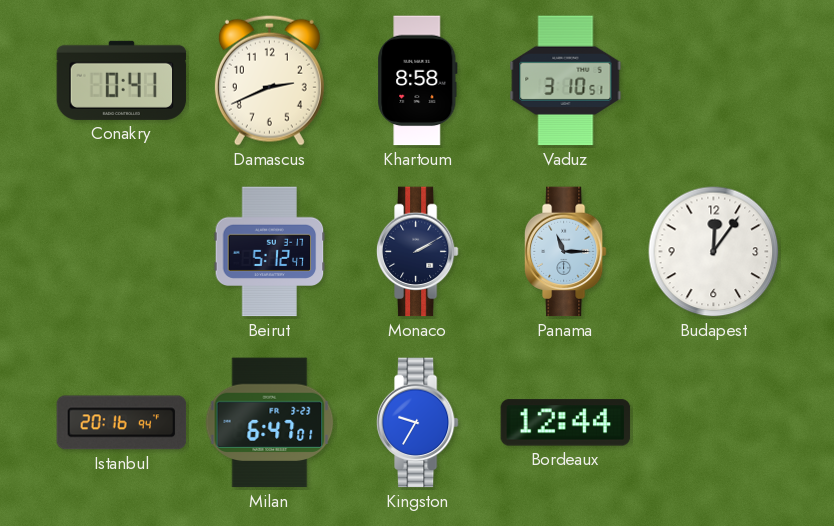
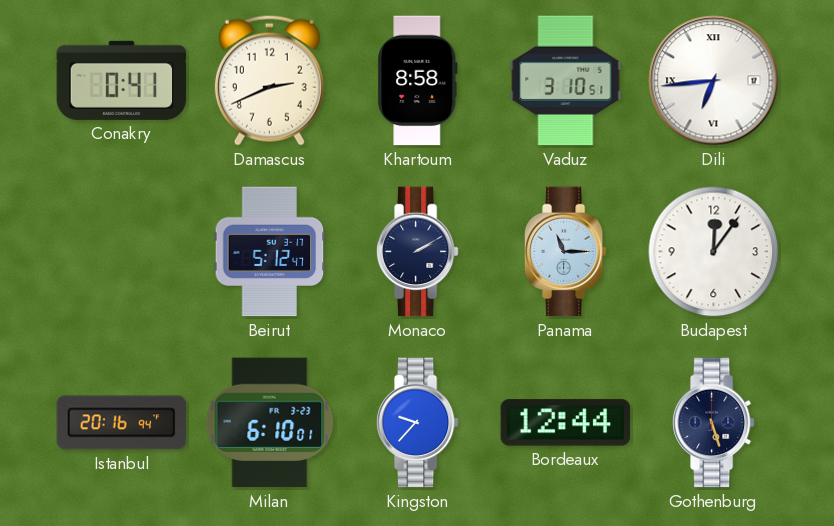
Dili: none -> 6:44 (714, 81)
Milan: 6:47 -> 6:10 (270, 423)
Kingston: 9:35 -> 9:37 (417, 423)
Gothenburg: none -> 5:27 (713, 423)
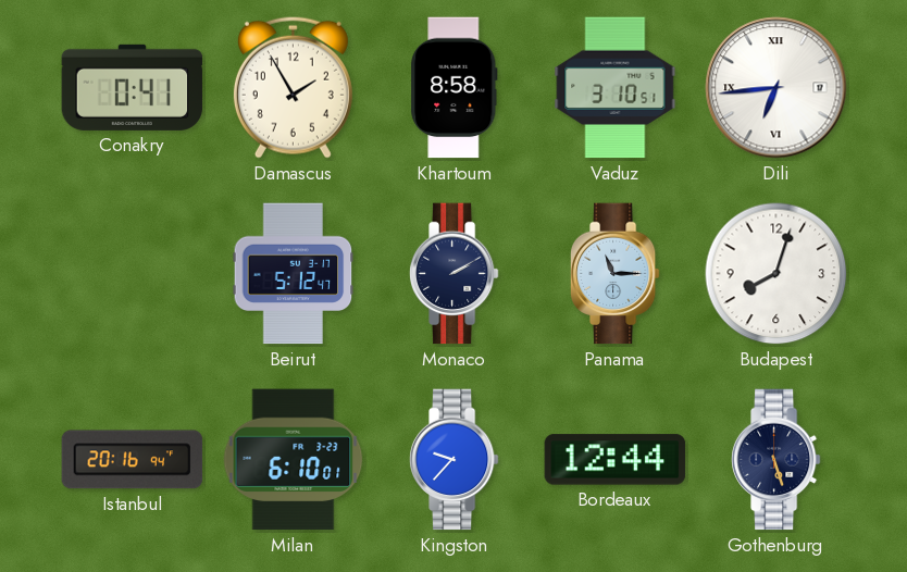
Damascus: 2:41 -> 1:55 (293, 87)
Budapest: 12:06 -> 8:03 (776, 274)
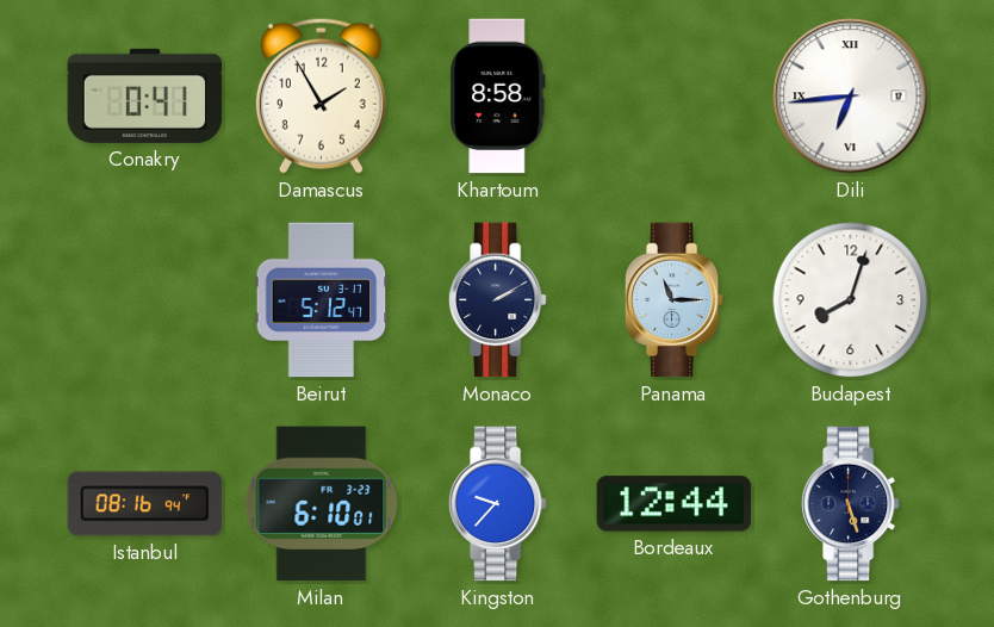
Vaduz: 3:10 -> none (616, 88)
Istanbul: 20:16 -> 08:16 (145, 504)
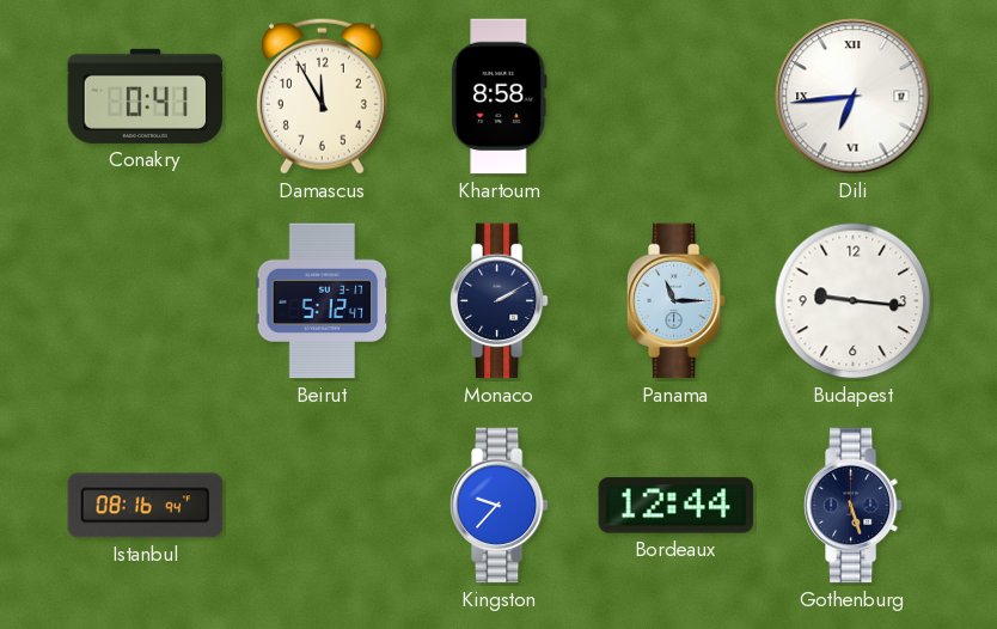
Damascus: 1:55 -> 11:55 (322, 96)
Budapest: 8:03 -> 9:16 (854, 301)
Milan: 6:10 -> none (322, 504)
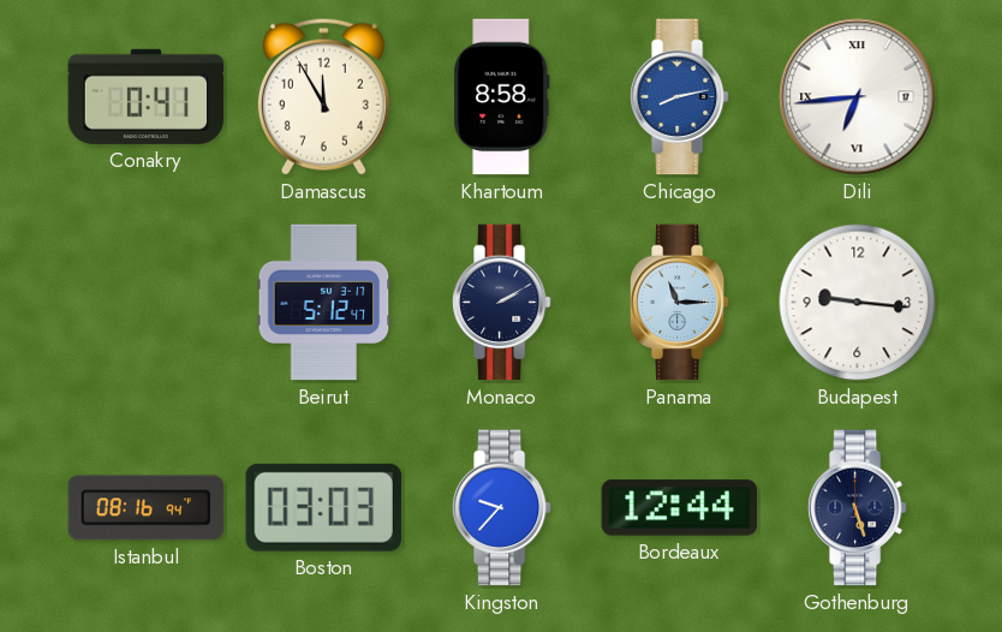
Chicago: none -> 8:13 (679, 97)
Boston: none -> 03:03 (323, 507)
